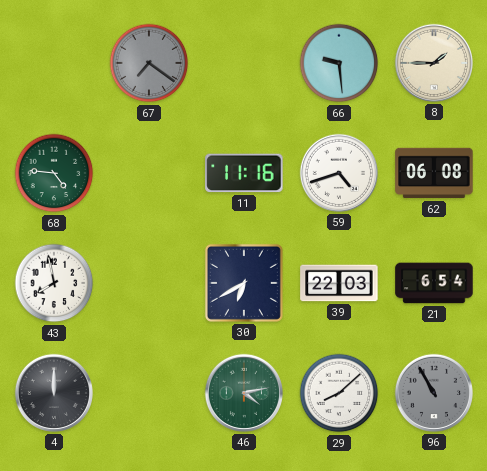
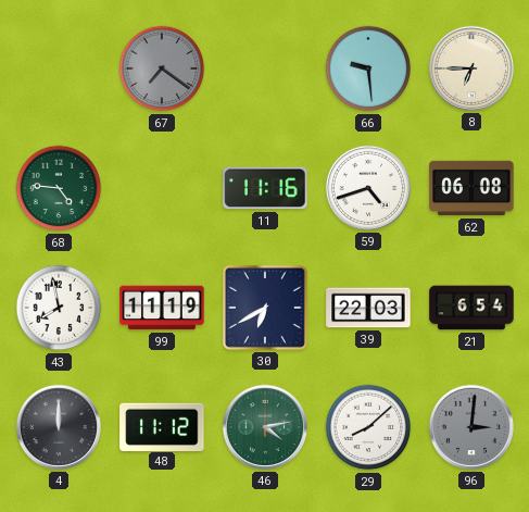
8: 1:45 -> 6:45 (471, 68)
99: none -> 11:19 (162, 308)
48: none -> 11:12 (162, 426)
96: 10:55 -> 3:01 (471, 427)
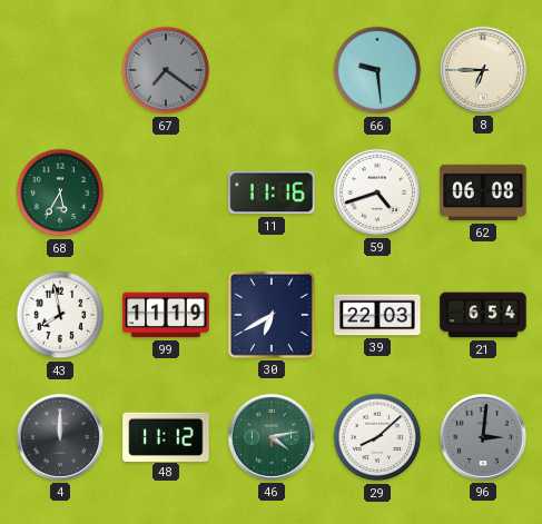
68: 4:46 -> 5:35 (60, 192)
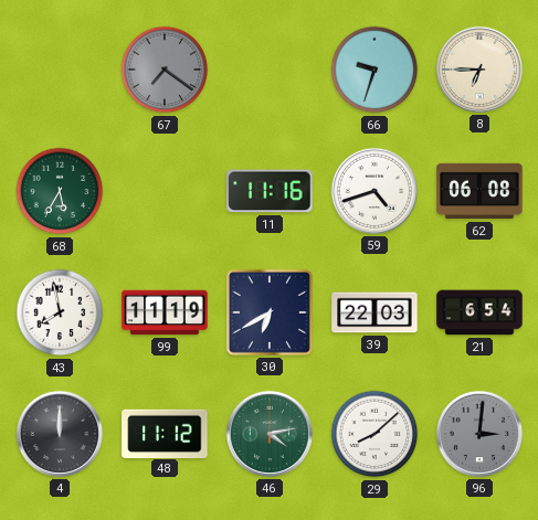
66: 9:29 -> 9:33 (375, 70)
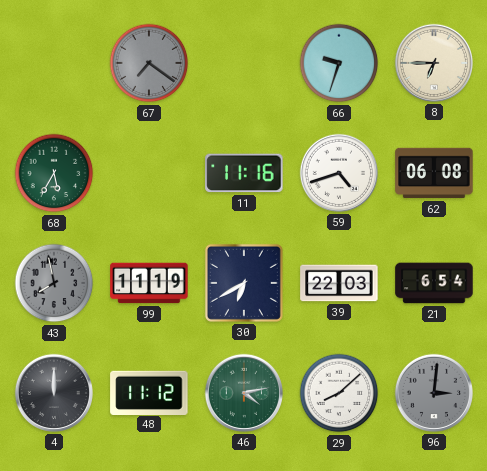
43 dial: white -> grey (54, 283)
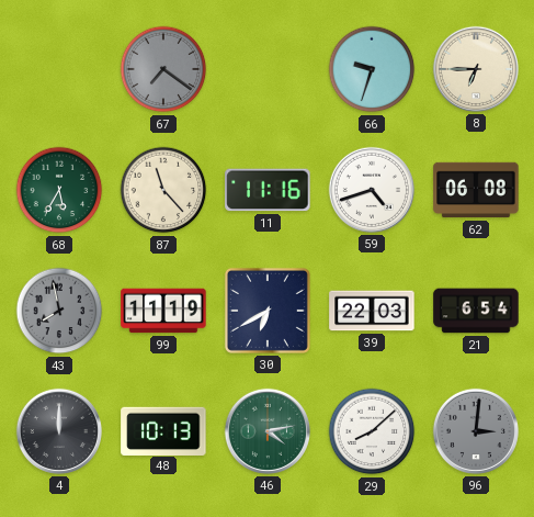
87: none -> 11:23 (163, 190)
48: 11:12 -> 10:13 (163, 430)
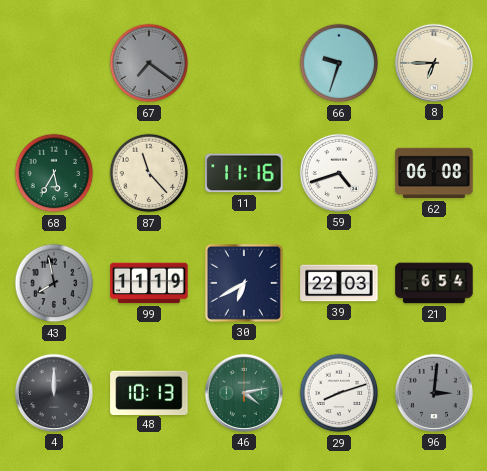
29: 8:08 -> 8:12 (339, 393)
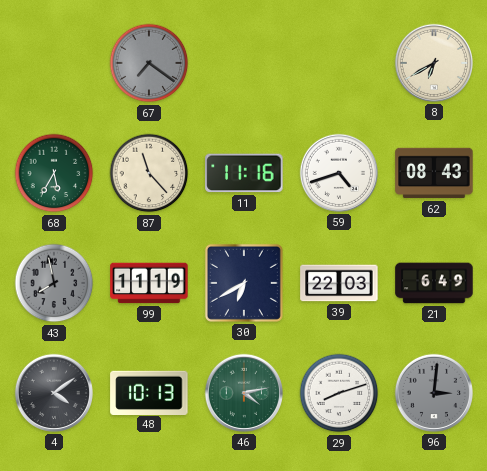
66: 9:33 -> none (339, 63)
8: 6:45 -> 6:40 (434, 63)
62: 06:08 -> 08:43 (434, 173)
21: 6:54 -> 6:49 (434, 283)
4: 12:00 -> 4:09 (54, 393)
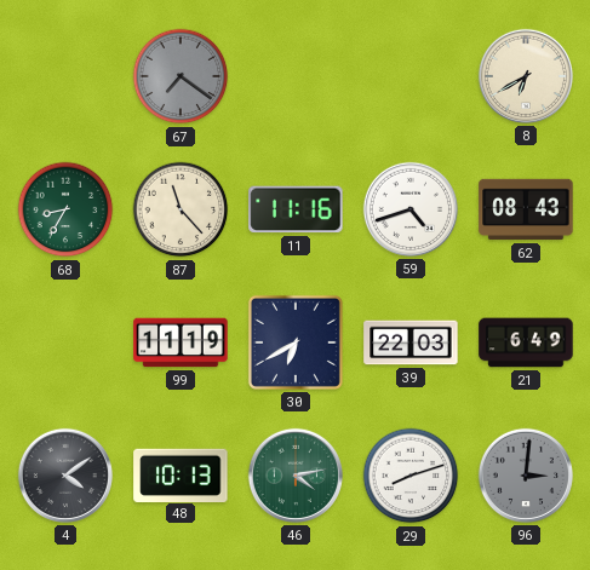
68: 5:35 -> 8:35 (65, 209)
43: 7:58 -> none (54, 283)
